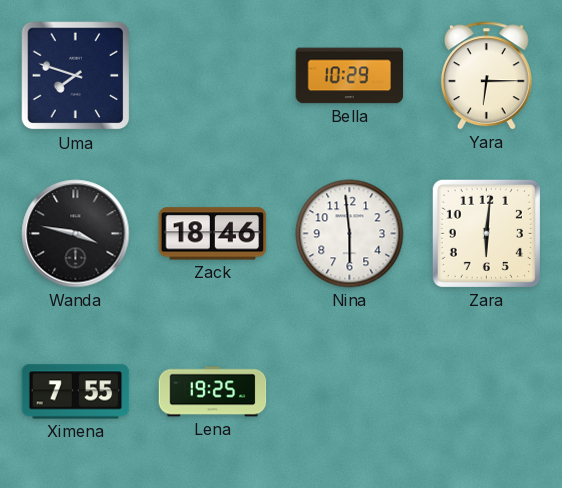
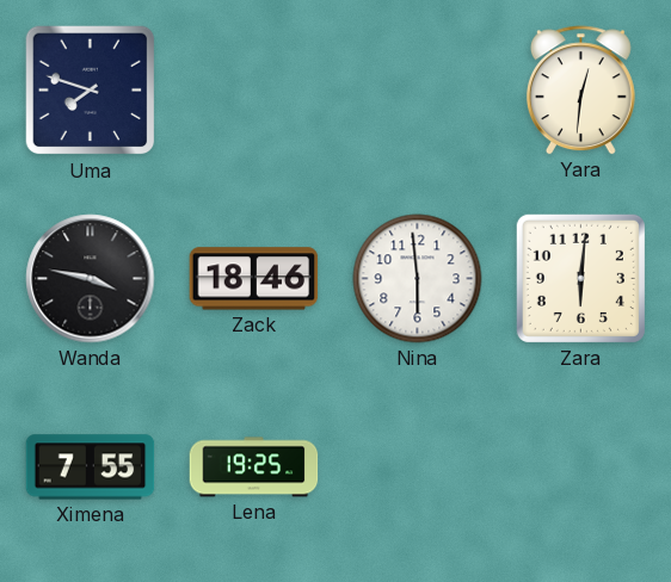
Bella: 10:29 -> none (350, 76)
Yara: 6:15 -> 12:31 (580, 91)
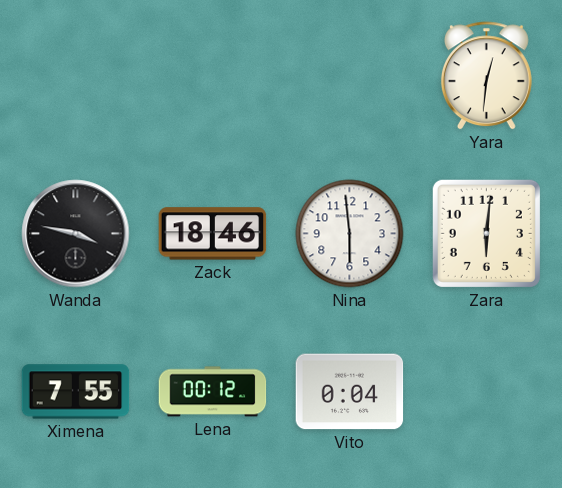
Uma: 7:48 -> none (91, 91)
Lena: 19:25 -> 00:12 (213, 392)
Vito: none -> 0:04 (350, 392)
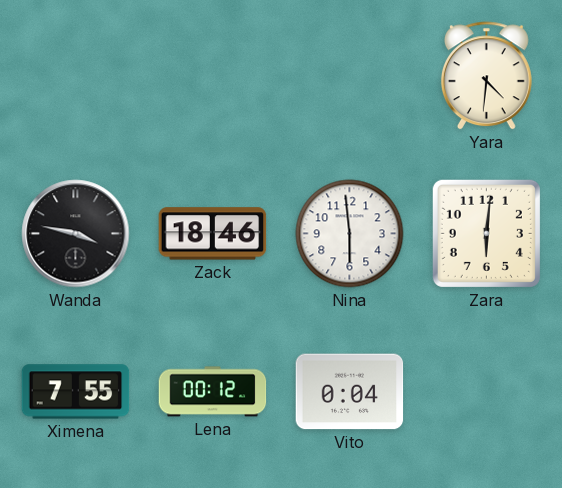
Yara: 12:31 -> 4:31 (486, 76)
